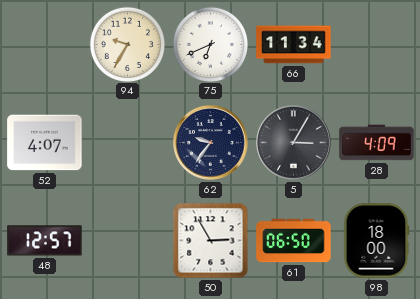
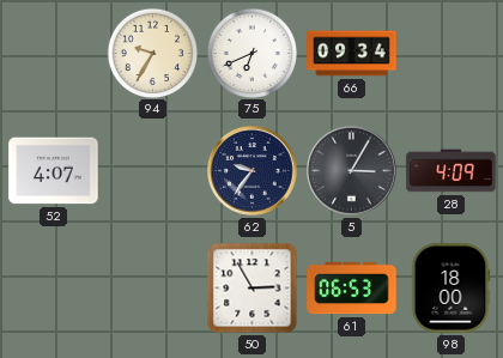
66: 11:34 -> 09:34 (352, 54)
48: 12:57 -> none (45, 241)
61: 06:50 -> 06:53 (352, 289)
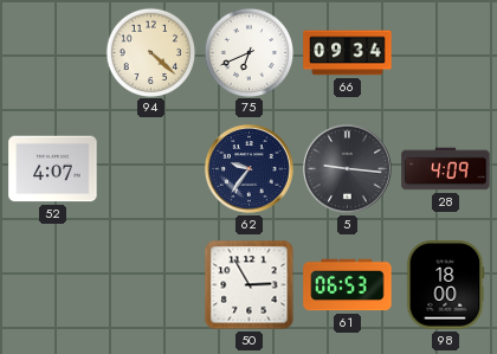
94: 9:35 -> 4:22 (150, 52)
5: 3:05 -> 9:16 (348, 169)
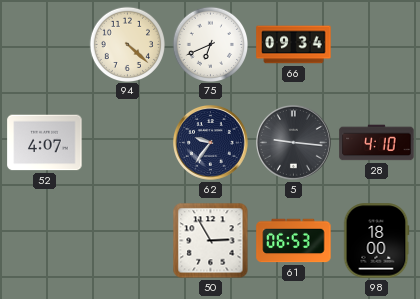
28: 4:09 -> 4:10 (377, 143)
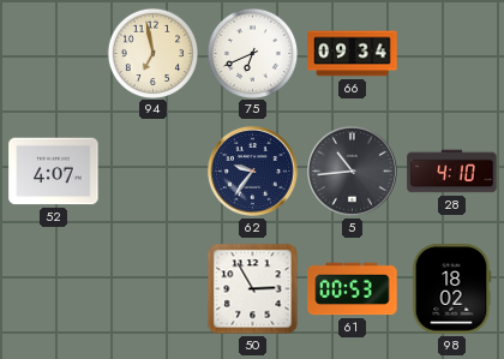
94: 4:22 -> 6:58 (152, 53)
5: 9:16 -> 10:44 (353, 172)
61: 06:53 -> 00:53 (353, 289)
98: 18:00 -> 18:02 (451, 289)
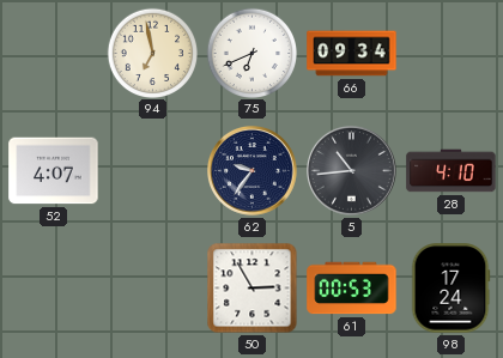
98: 18:02 -> 17:24 (450, 289)
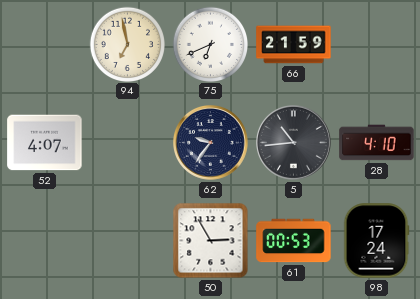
66: 09:34 -> 21:59 (294, 45)
